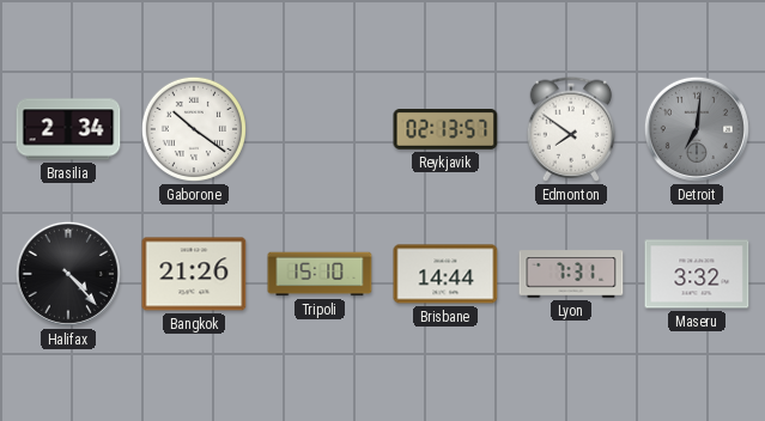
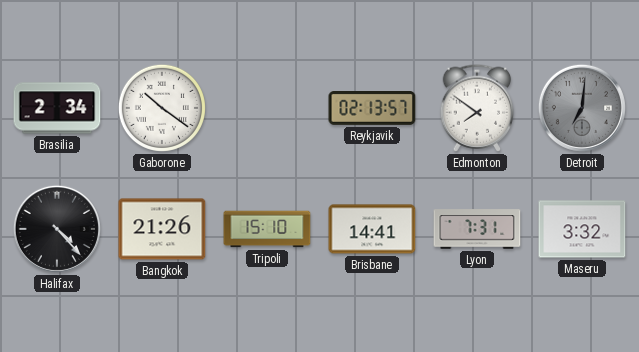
Brisbane: 14:44 -> 14:41 (372, 229)
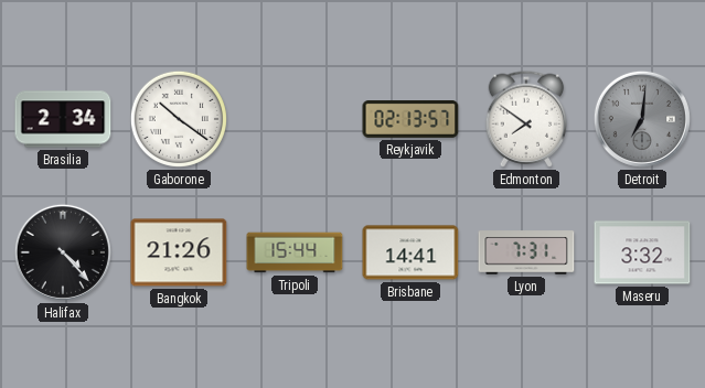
Tripoli: 15:10 -> 15:44 (295, 252)
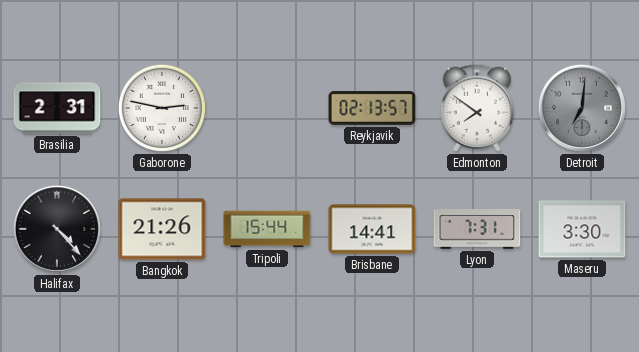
Brasilia: 2:34 -> 2:31 (57, 108)
Gaborone: 10:21 -> 2:47 (162, 108)
Maseru: 3:32 -> 3:30 (582, 229)
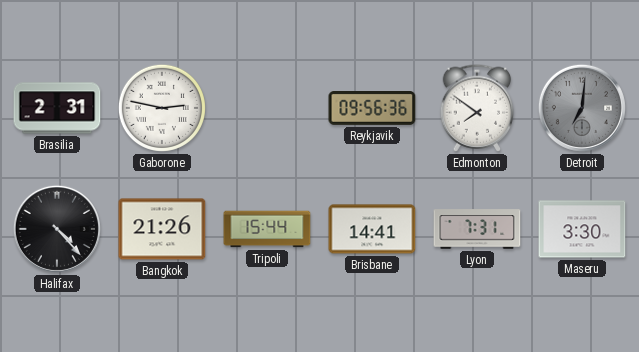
Reykjavik: 02:13 -> 09:56 (372, 109)
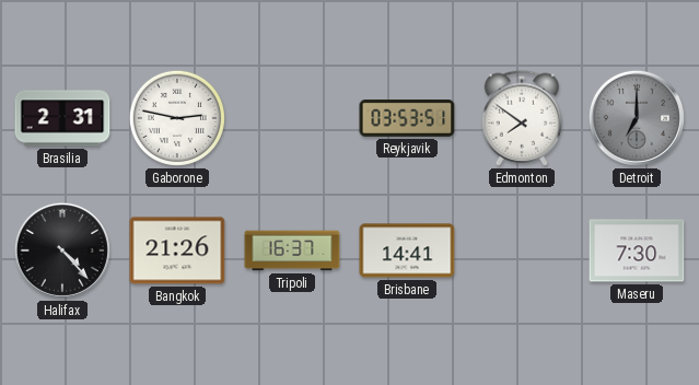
Reykjavik: 09:56 -> 03:53 (407, 119)
Detroit: 7:01 -> 7:00 (637, 118)
Tripoli: 15:44 -> 16:37 (292, 250)
Lyon: 7:31 -> none (477, 229)
Maseru: 3:30 -> 7:30 (637, 250)
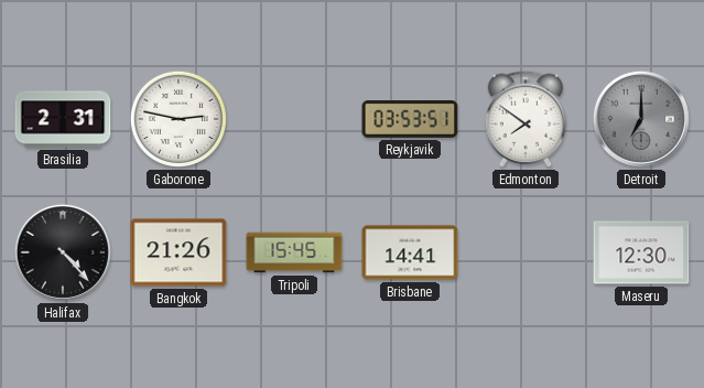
Tripoli: 16:37 -> 15:45 (294, 252)
Maseru: 7:30 -> 12:30 (641, 252)
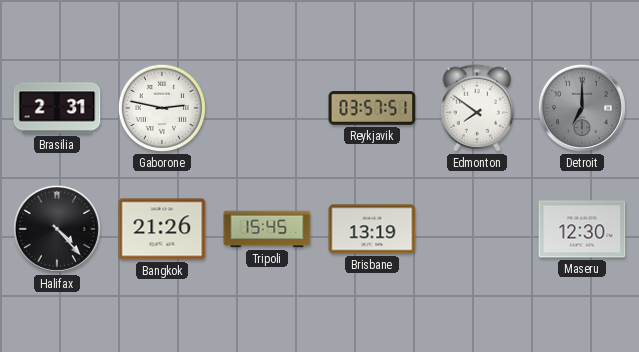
Reykjavik: 03:53 -> 03:57 (372, 109)
Brisbane: 14:41 -> 13:19 (372, 229)
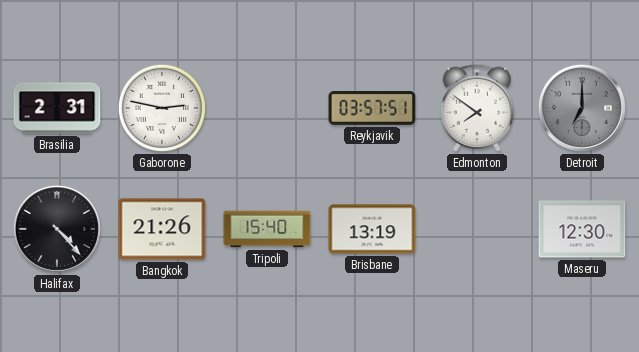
Tripoli: 15:45 -> 15:40 (267, 229)
